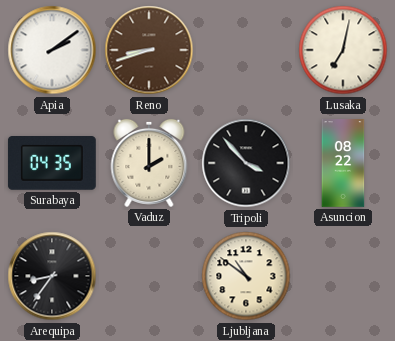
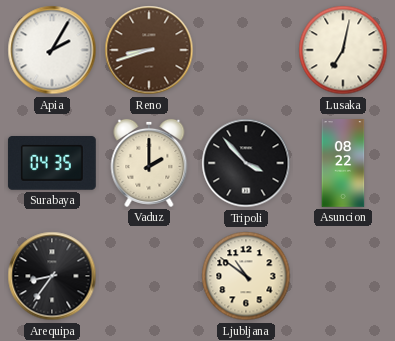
Apia: 2:09 -> 2:05 (52, 50)
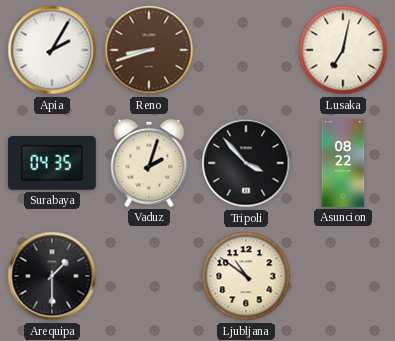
Vaduz: 2:00 -> 2:03 (149, 163)
Arequipa: 8:36 -> 1:30 (52, 276)
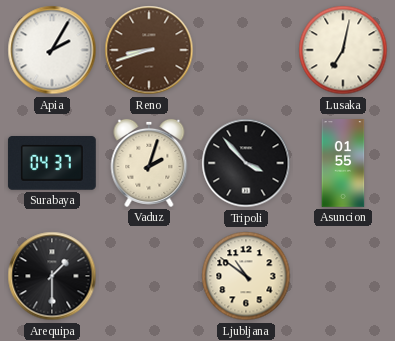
Surabaya: 04:35 -> 04:37 (52, 164)
Asuncion: 08:22 -> 01:55 (343, 163)
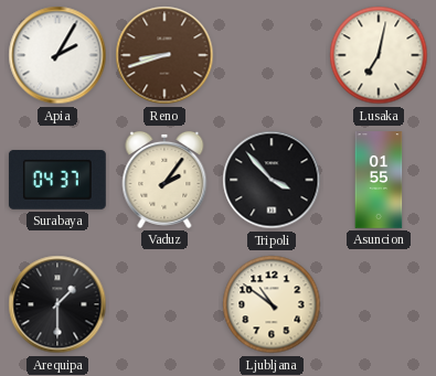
Vaduz: 2:03 -> 2:06 (164, 180)
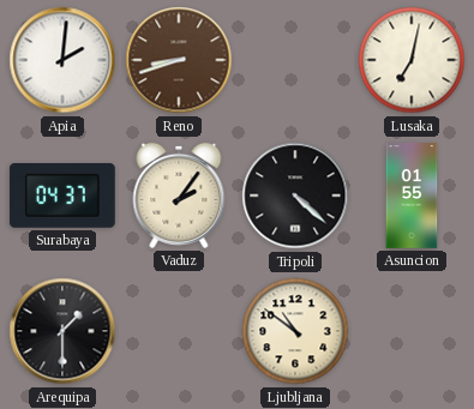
Apia: 2:05 -> 2:01 (62, 60)
Tripoli: 3:53 -> 4:22 (295, 196)
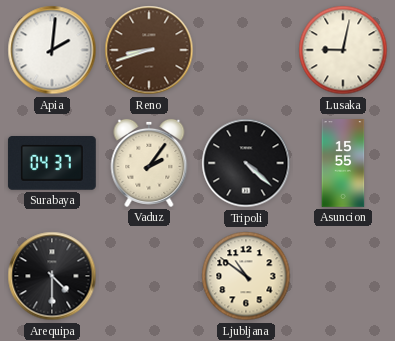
Lusaka: 7:02 -> 9:02 (343, 50)
Asuncion: 01:55 -> 15:55 (343, 163)
Arequipa: 1:30 -> 4:30 (52, 276)
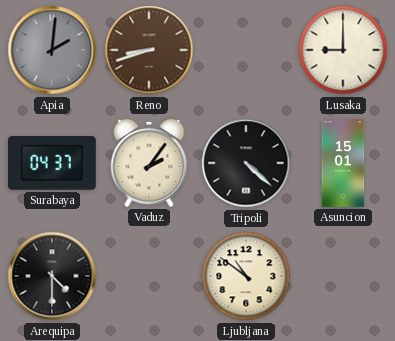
Apia dial: white -> grey (52, 50)
Lusaka: 9:02 -> 9:00 (343, 50)
Asuncion: 15:55 -> 15:01 (343, 163)
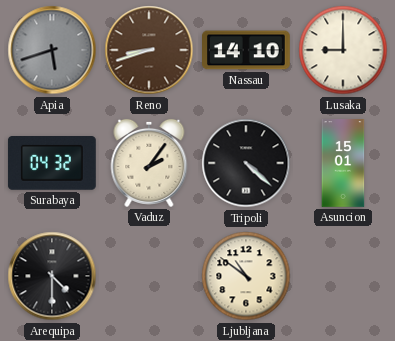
Apia: 2:01 -> 5:42 (52, 50)
Nassau: none -> 14:10 (247, 50)
Surabaya: 04:37 -> 04:32 (52, 164)
